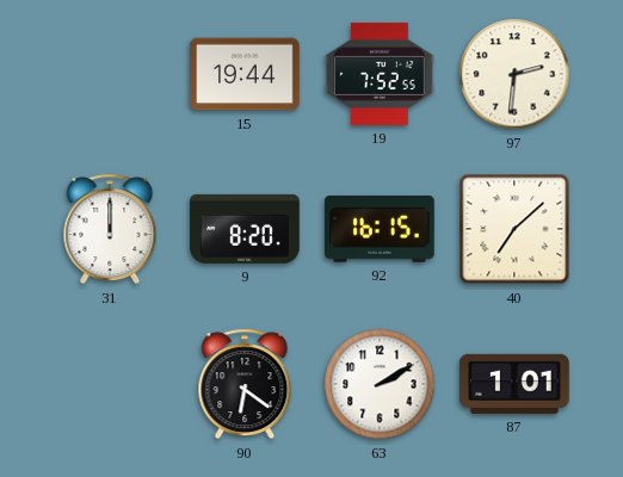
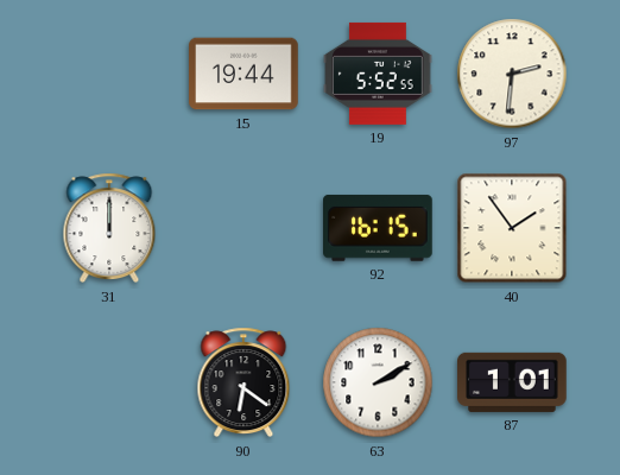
19: 7:52 -> 5:52 (378, 74)
9: 8:20 -> none (245, 229)
40: 7:08 -> 1:54 (512, 228)
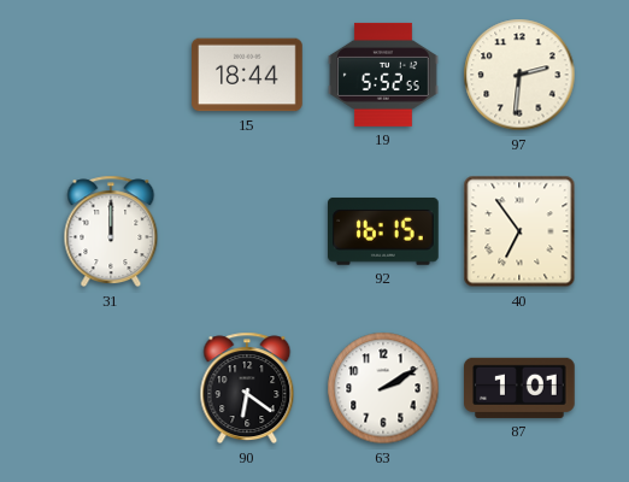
15: 19:44 -> 18:44 (247, 75)
40: 1:54 -> 6:54 (519, 231)
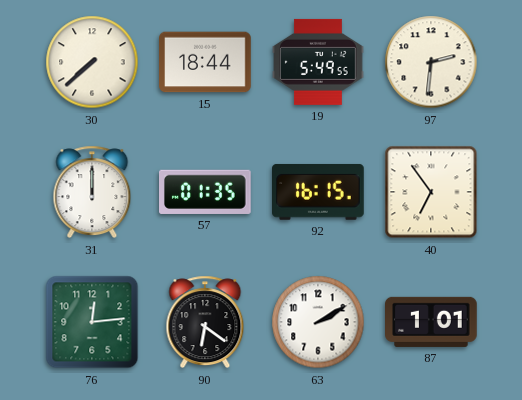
30: none -> 7:38 (92, 62)
19: 5:52 -> 5:49 (318, 62)
57: none -> 01:35 (206, 192)
76: none -> 12:14 (92, 322)
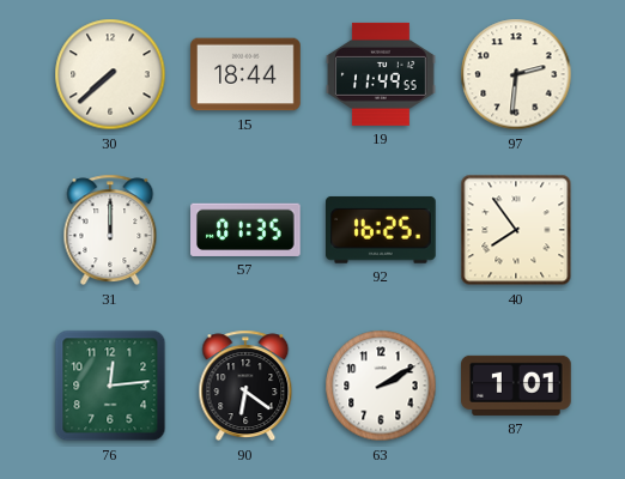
19: 5:49 -> 11:49 (381, 74)
92: 16:15 -> 16:25 (382, 230)
40: 6:54 -> 7:54 (516, 230)
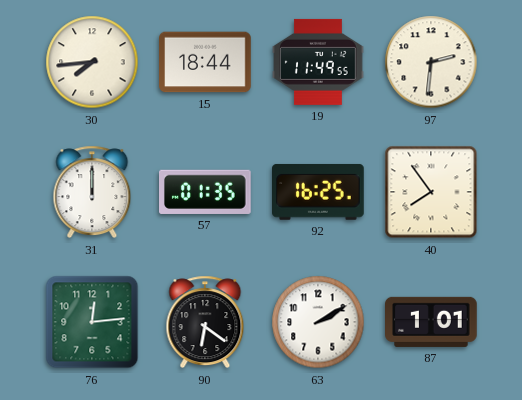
30: 7:38 -> 7:44 (92, 62)
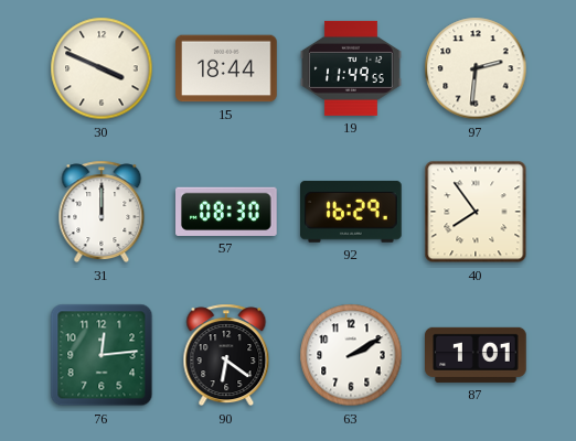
30: 7:44 -> 3:49 (102, 68)
57: 01:35 -> 08:30 (227, 212)
92: 16:25 -> 16:29 (352, 212)
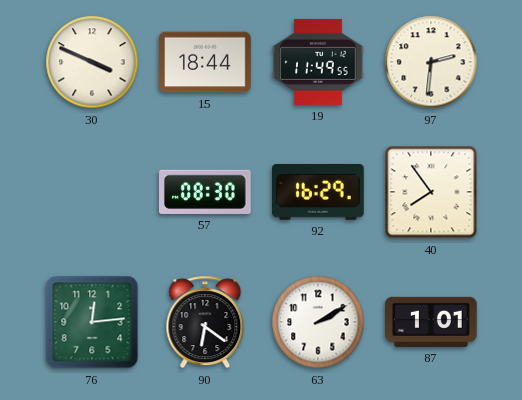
31: 12:00 -> none (102, 212)
